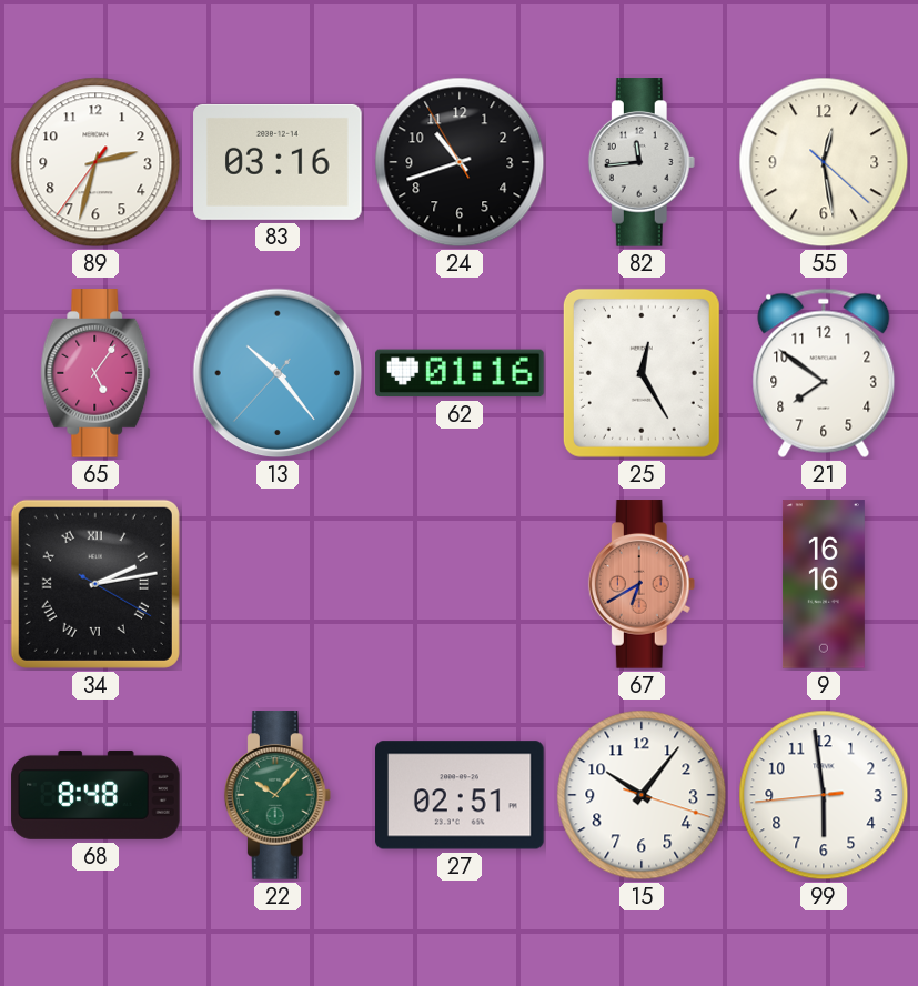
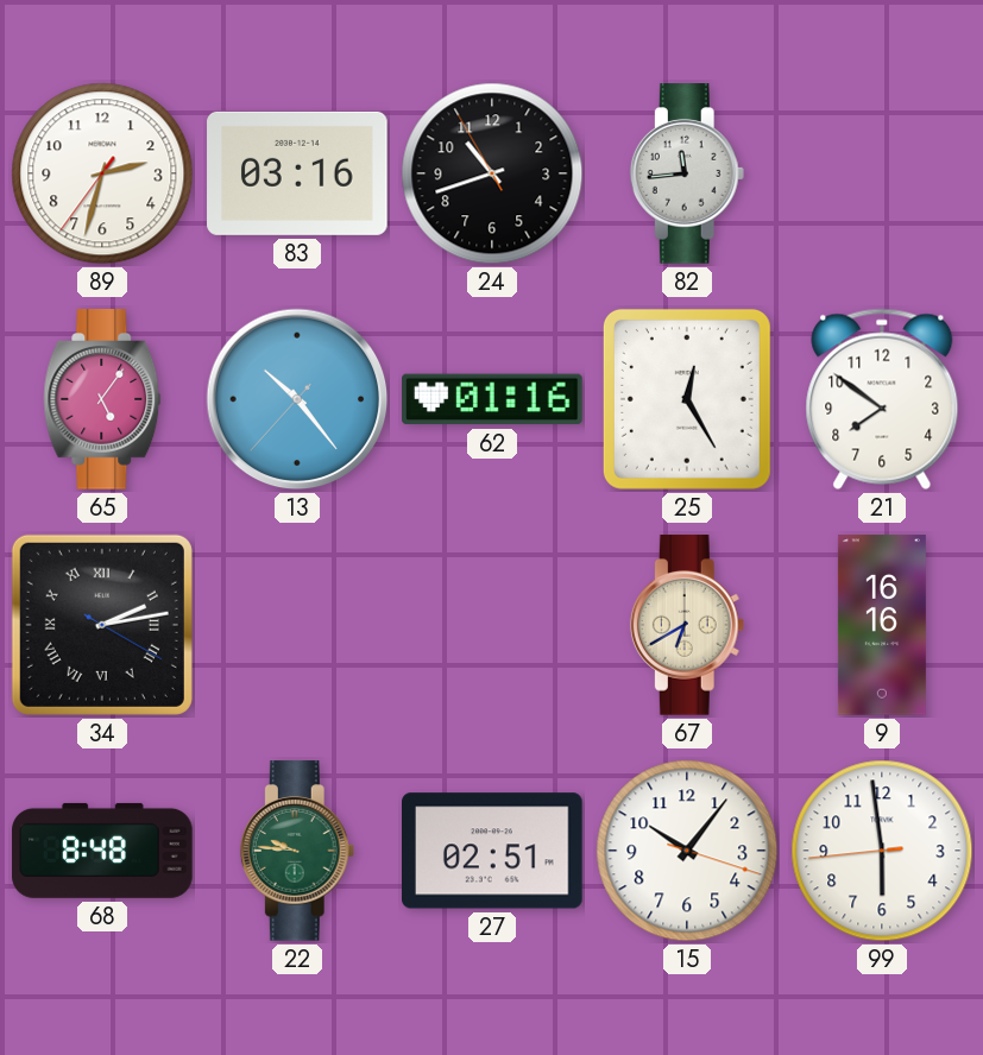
55: 12:28 -> none (824, 162)
67 dial: salmon -> cream (687, 625)
22: 10:07 -> 9:46 (297, 851)
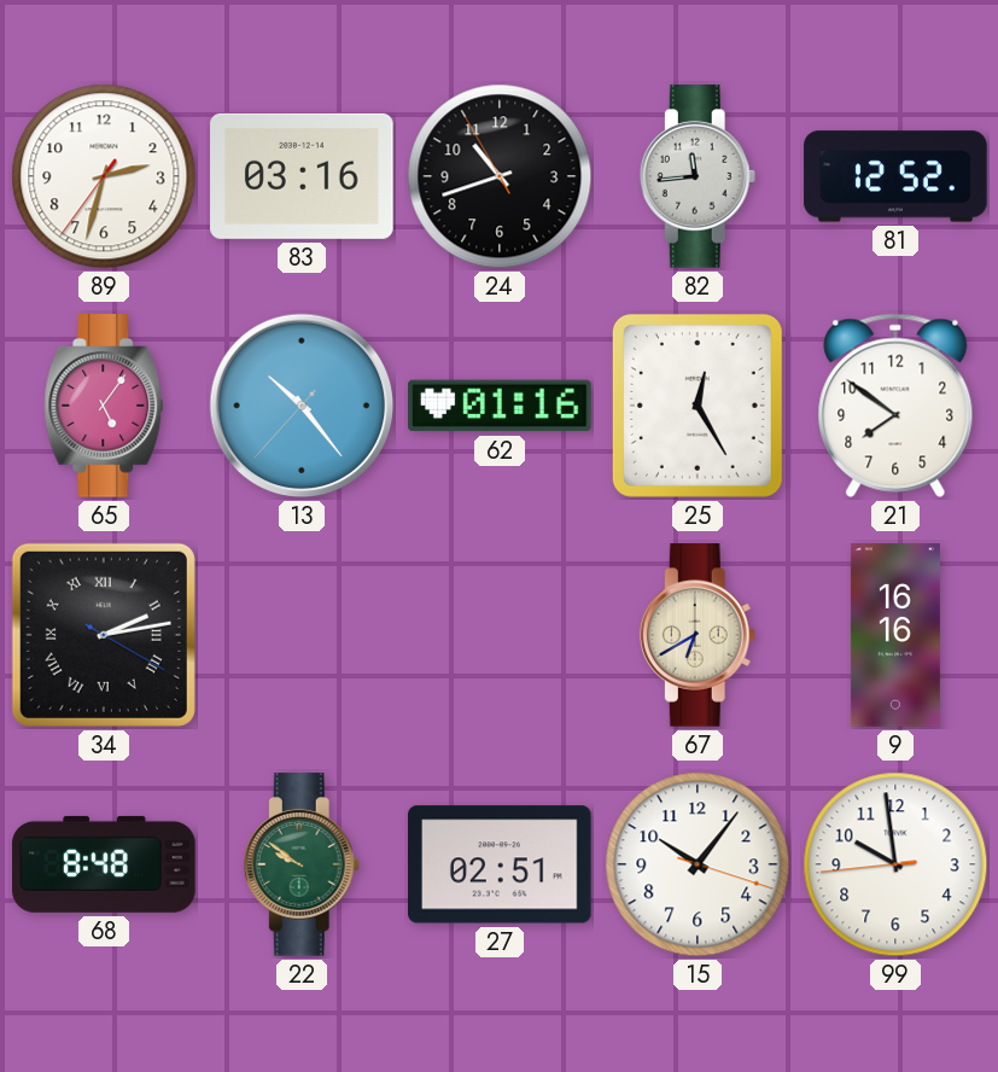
81: none -> 12:52 (895, 176)
22: 9:46 -> 9:51 (302, 864)
99: 5:58 -> 9:58 (895, 864)
